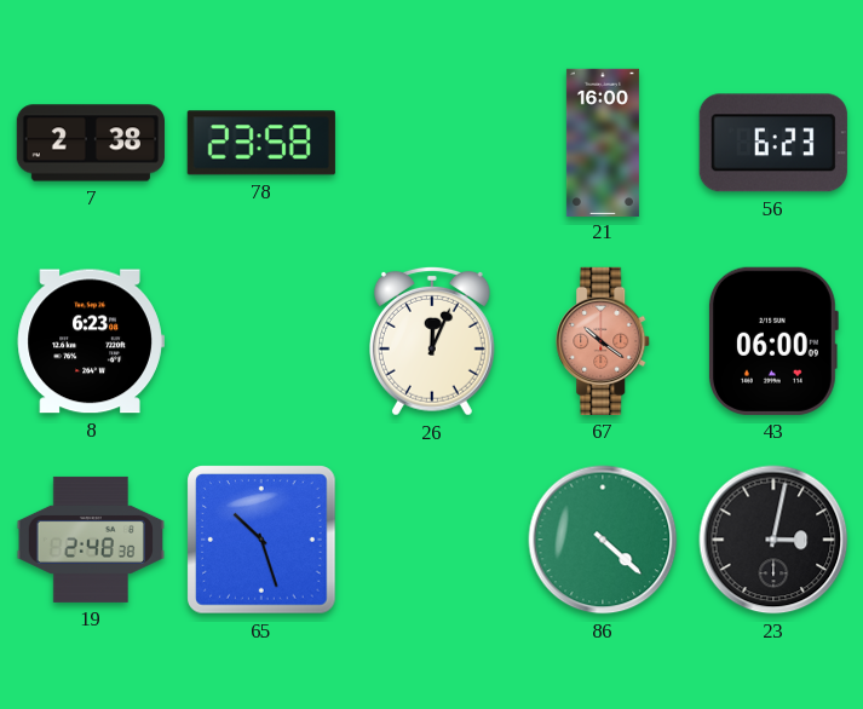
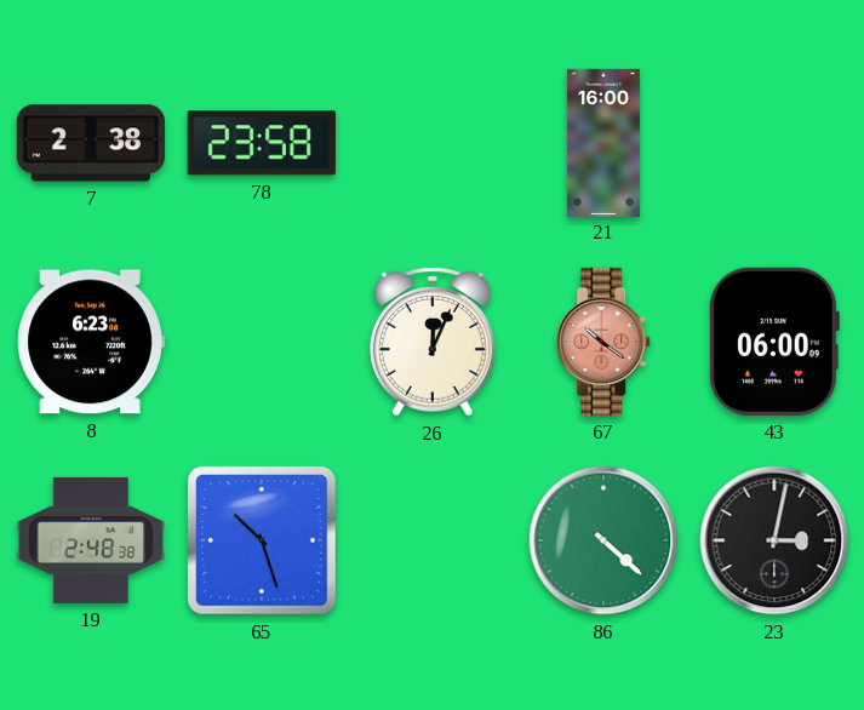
56: 6:23 -> none (773, 143)
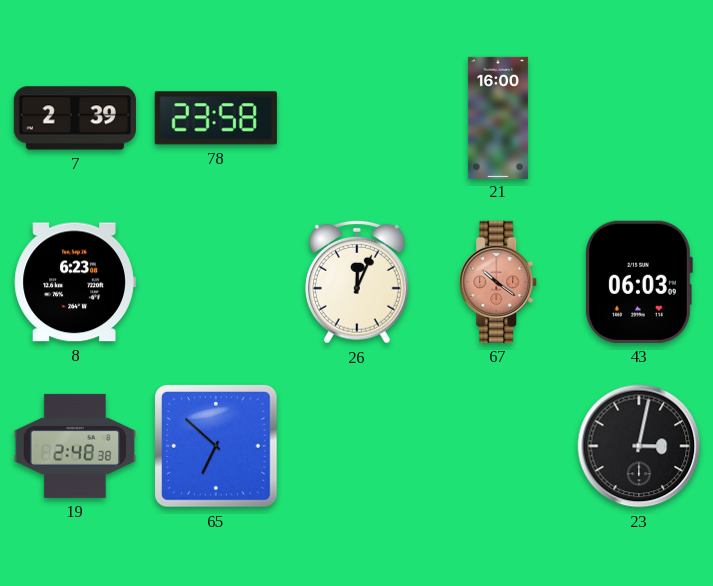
7: 2:38 -> 2:39 (75, 118)
43: 06:00 -> 06:03 (638, 282)
65: 10:27 -> 6:52 (216, 446)
86: 4:22 -> none (603, 540)
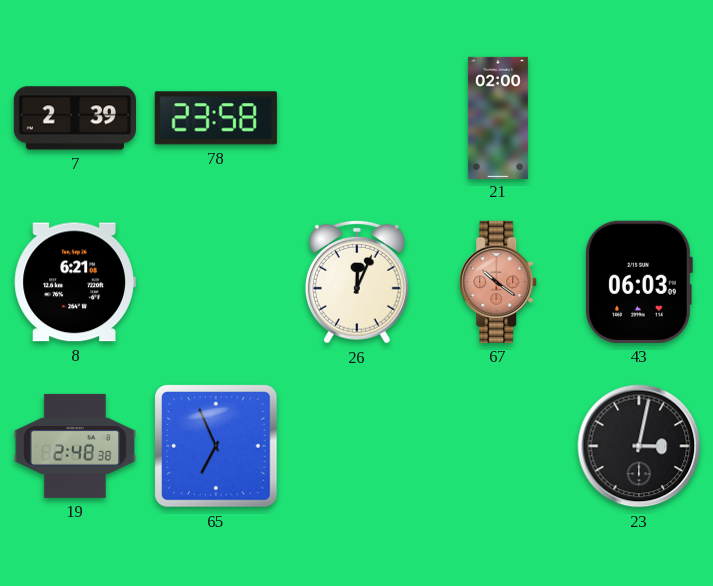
21: 16:00 -> 02:00 (498, 117)
8: 6:23 -> 6:21 (75, 282)
65: 6:52 -> 6:56 (216, 446)
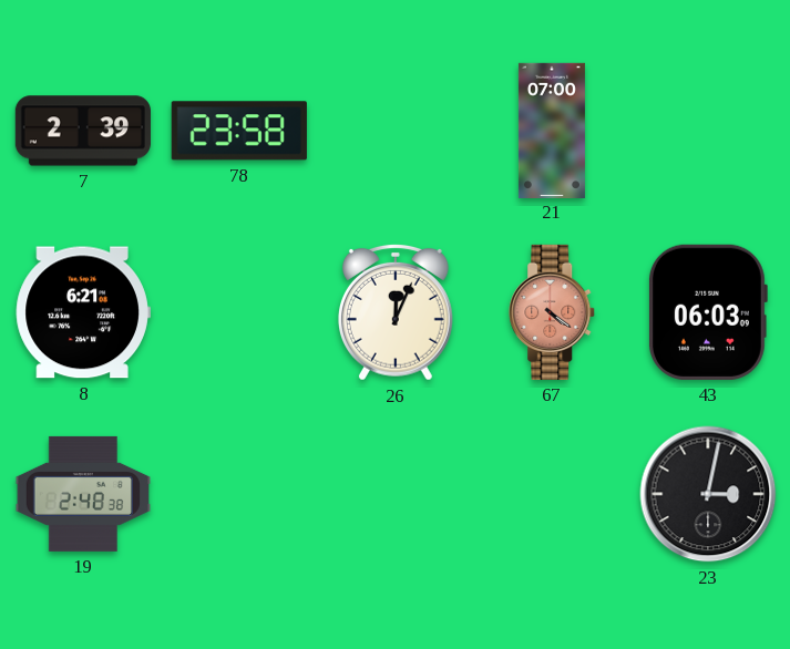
21: 02:00 -> 07:00 (552, 130)
67: 10:21 -> 4:21 (553, 312)
65: 6:56 -> none (216, 446)
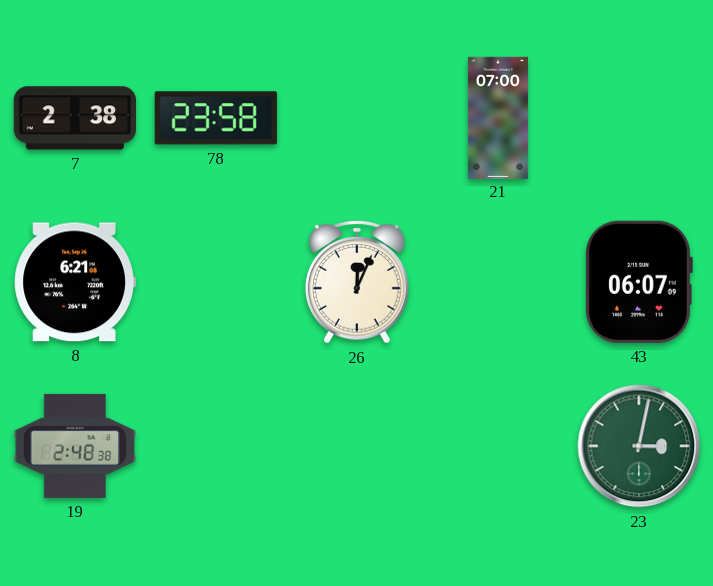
7: 2:39 -> 2:38 (75, 118)
67: 4:21 -> none (553, 312)
43: 06:03 -> 06:07 (638, 282)
23 dial: black -> green (639, 446)
